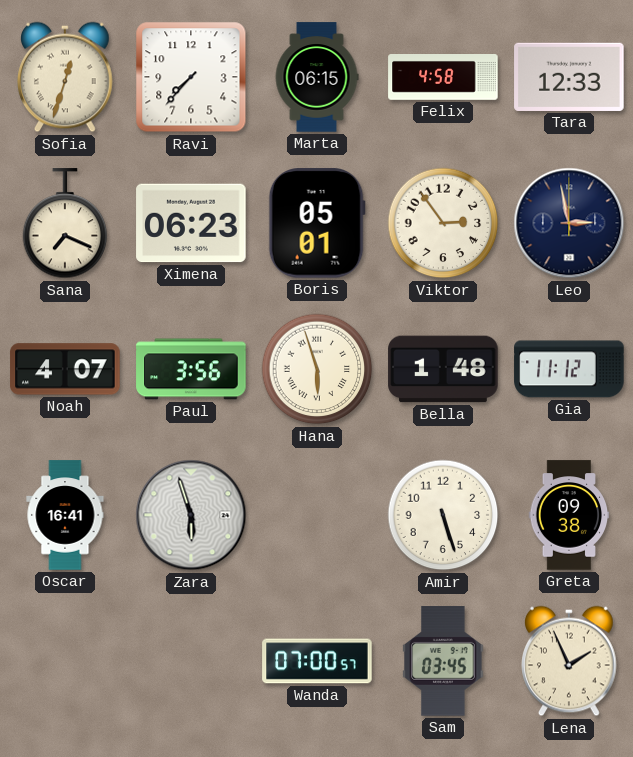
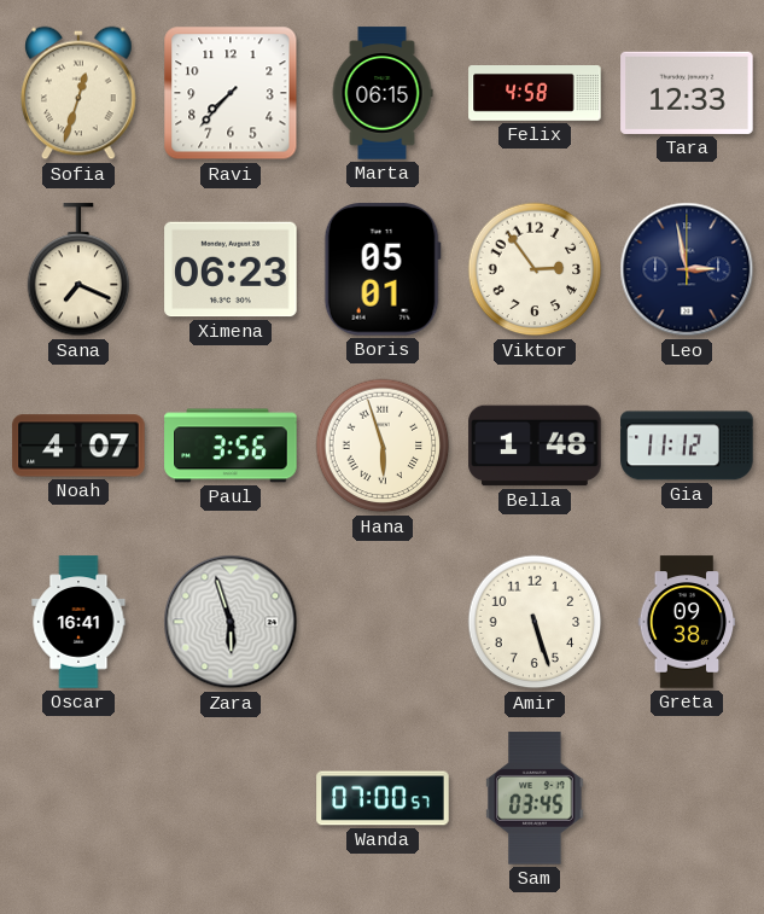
Lena: 1:56 -> none (570, 661)
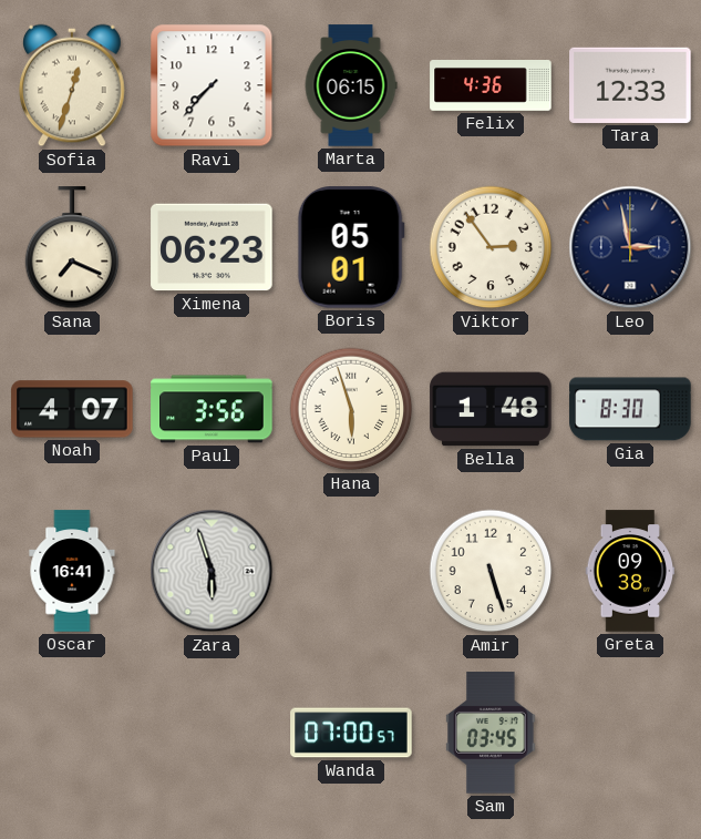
Felix: 4:58 -> 4:36 (491, 86)
Gia: 11:12 -> 8:30 (630, 409)
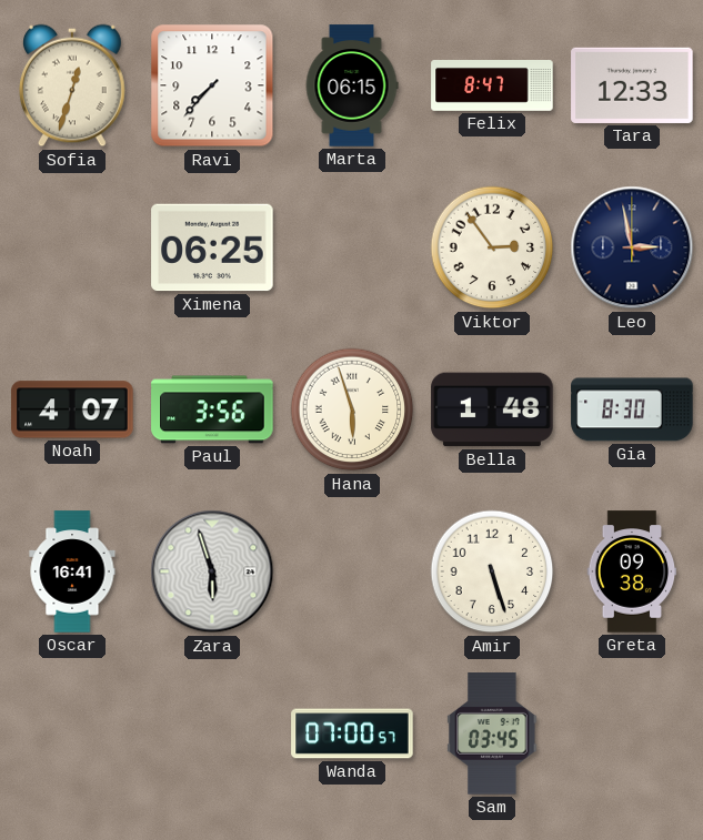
Felix: 4:36 -> 8:47 (492, 87)
Sana: 7:19 -> none (72, 248)
Ximena: 06:23 -> 06:25 (212, 247)
Boris: 05:01 -> none (351, 247)
